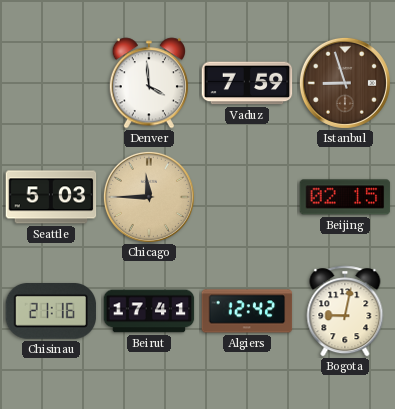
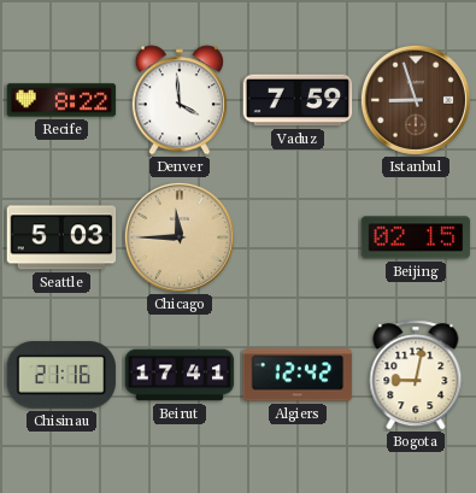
Recife: none -> 8:22 (61, 100)
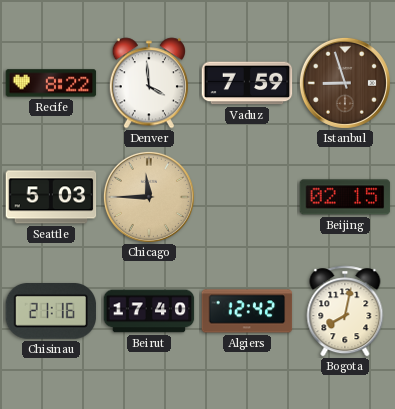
Beirut: 17:41 -> 17:40 (149, 311)
Bogota: 9:02 -> 8:02 (345, 311)
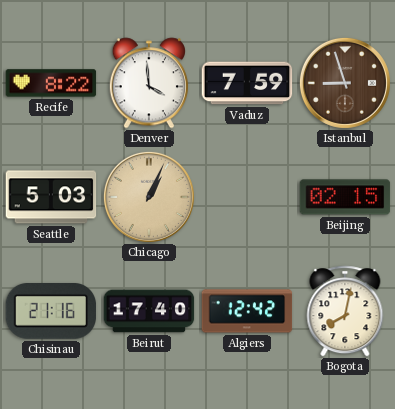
Chicago: 11:45 -> 1:04 (149, 197)
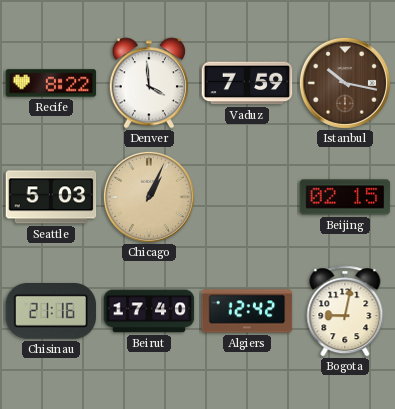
Istanbul: 8:57 -> 10:17 (345, 83)
Bogota: 8:02 -> 9:02 (345, 311)
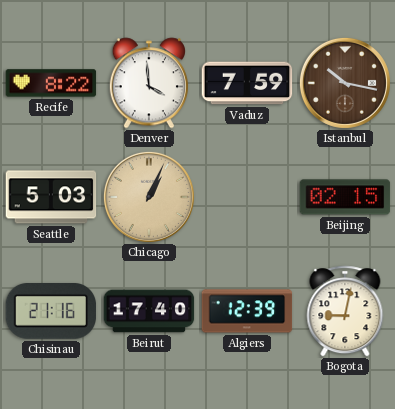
Algiers: 12:42 -> 12:39 (247, 311)
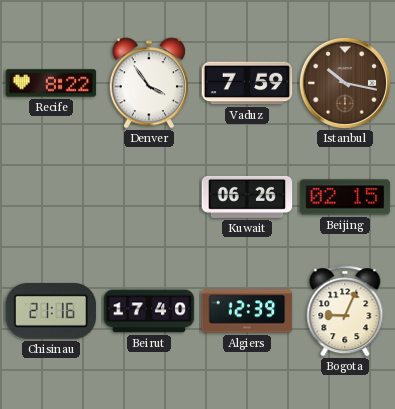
Denver: 3:59 -> 3:54 (148, 83)
Seattle: 5:03 -> none (51, 197)
Chicago: 1:04 -> none (149, 197)
Kuwait: none -> 06:26 (247, 197)
Bogota: 9:02 -> 9:04 (345, 311)
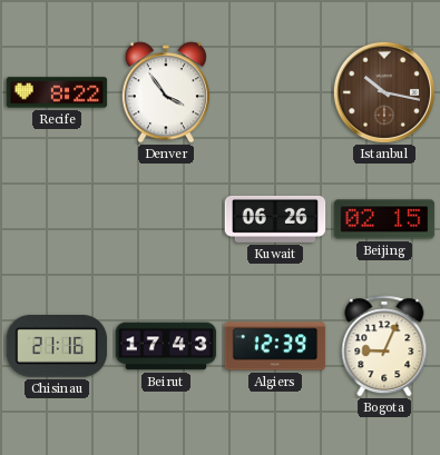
Vaduz: 7:59 -> none (247, 83)
Beirut: 17:40 -> 17:43 (166, 346)
